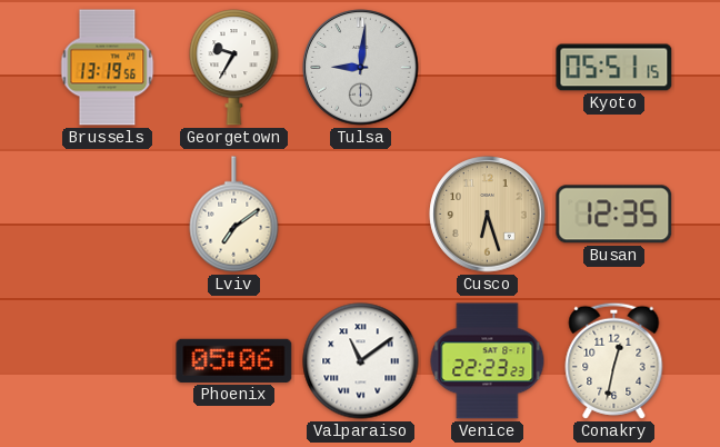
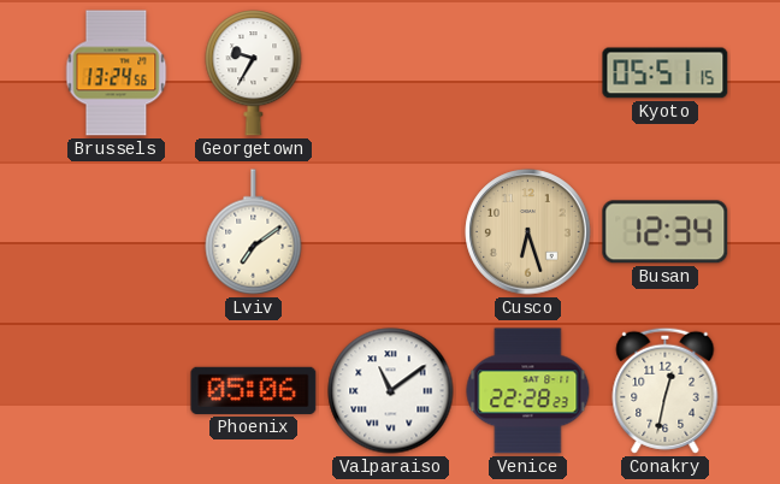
Brussels: 13:19 -> 13:24 (117, 73)
Tulsa: 9:01 -> none (361, 68)
Busan: 12:35 -> 12:34 (666, 232)
Venice: 22:23 -> 22:28 (528, 391)
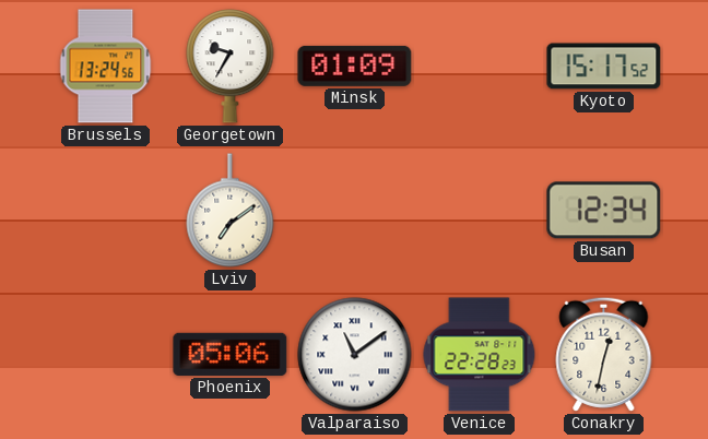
Minsk: none -> 01:09 (355, 66)
Kyoto: 05:51 -> 15:17 (604, 67)
Cusco: 6:27 -> none (528, 232)
